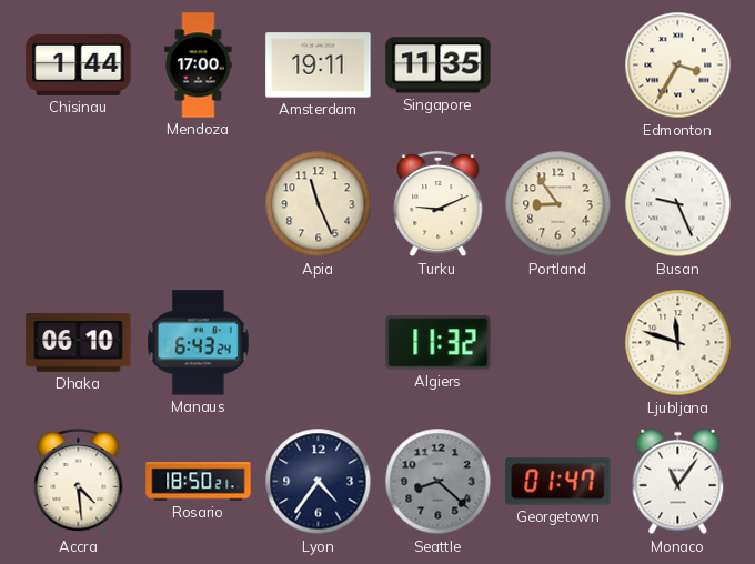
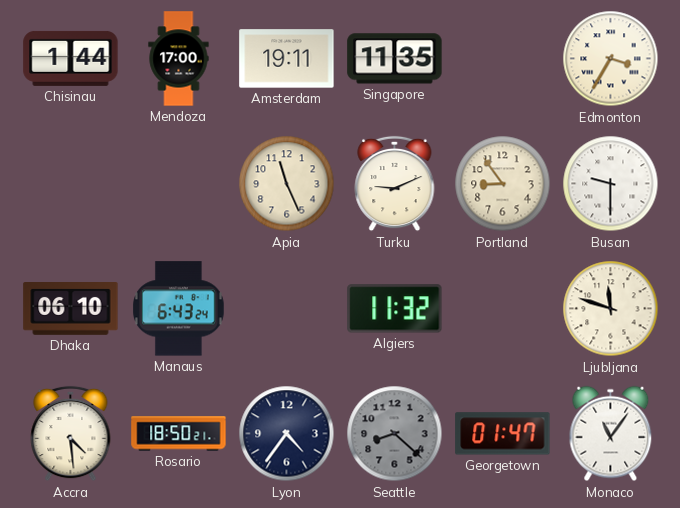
Busan: 9:26 -> 9:30 (611, 184)
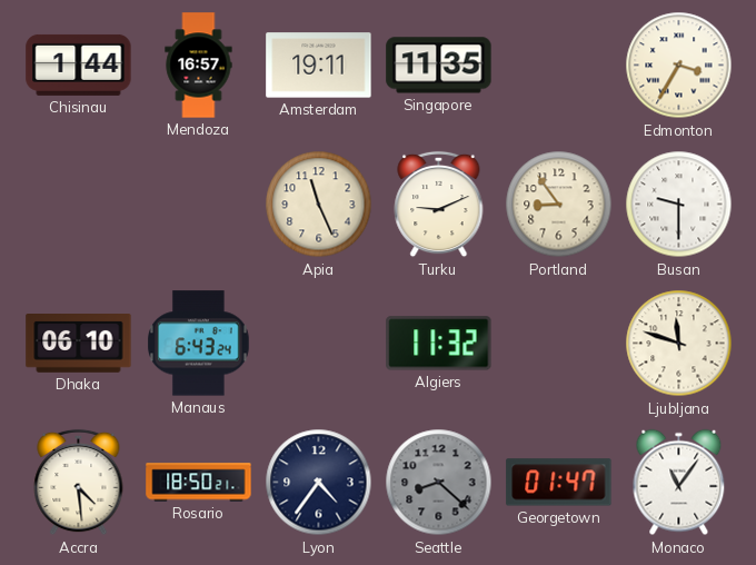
Mendoza: 17:00 -> 16:57 (199, 66)
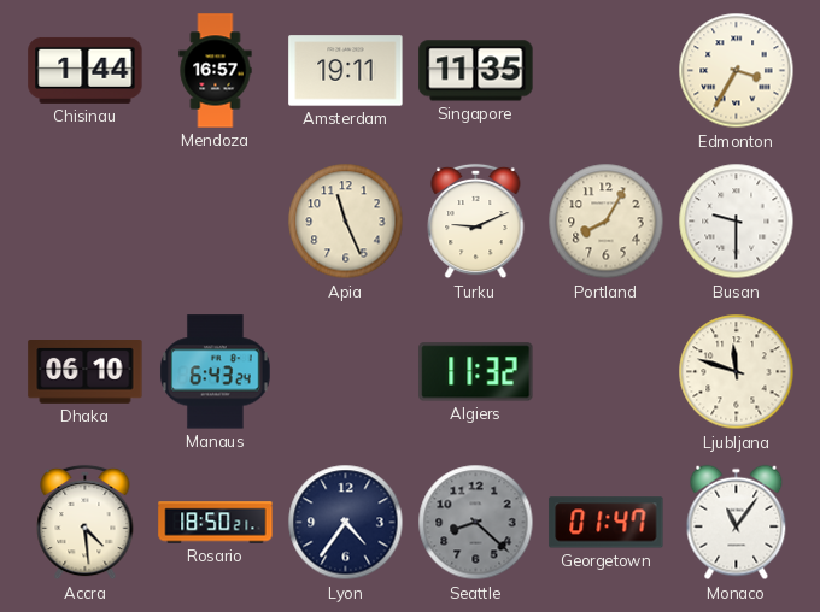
Portland: 8:54 -> 8:05 (607, 222)
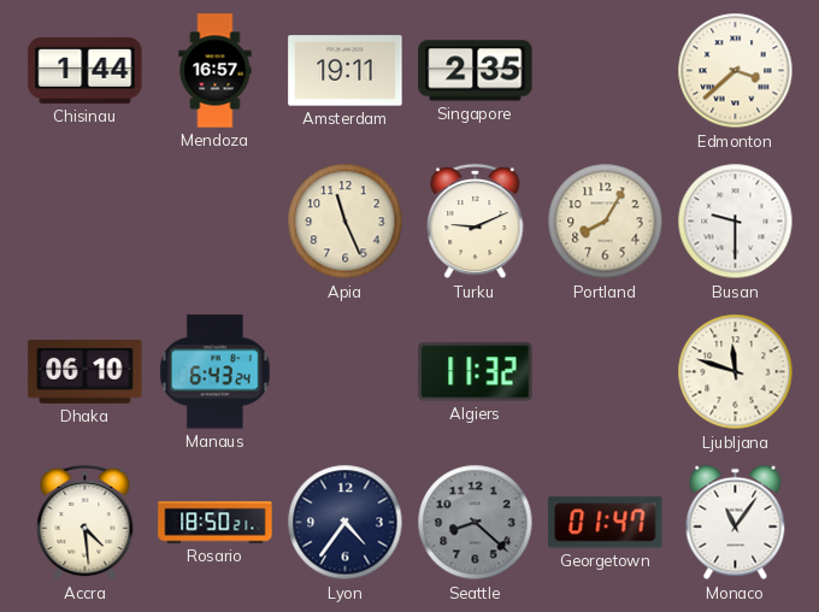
Singapore: 11:35 -> 2:35 (476, 71)
Edmonton: 3:35 -> 3:38 (736, 71)
